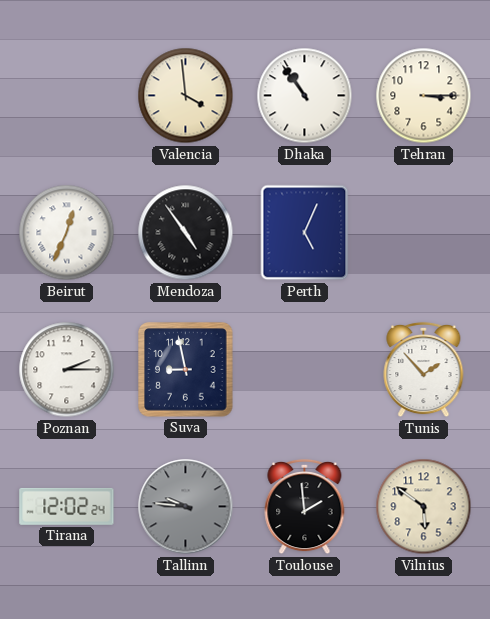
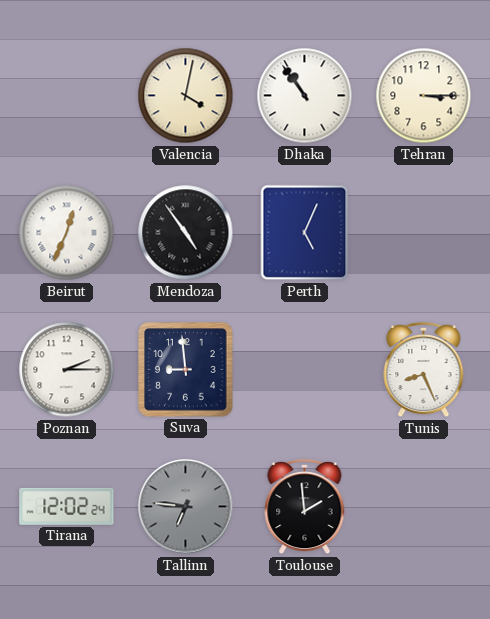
Valencia: 3:59 -> 4:02 (186, 96)
Suva: 8:58 -> 8:59 (186, 370)
Tunis: 1:53 -> 8:26 (424, 370)
Tallinn: 9:46 -> 6:46 (186, 507)
Vilnius: 5:51 -> none (424, 507)
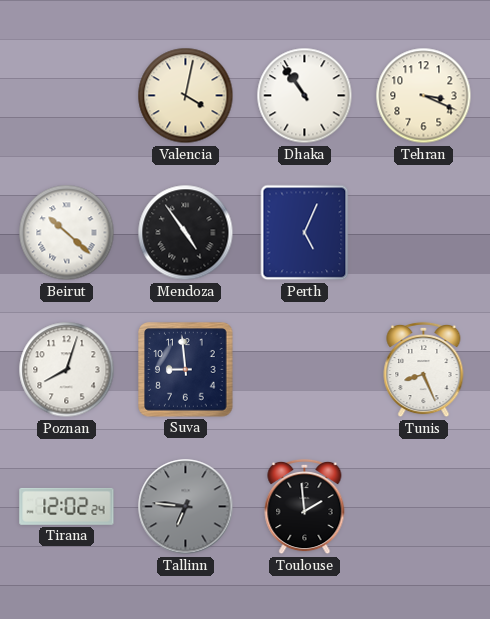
Tehran: 3:15 -> 3:19 (424, 96)
Beirut: 12:34 -> 10:22 (67, 233)
Poznan: 2:15 -> 8:03 (67, 370)
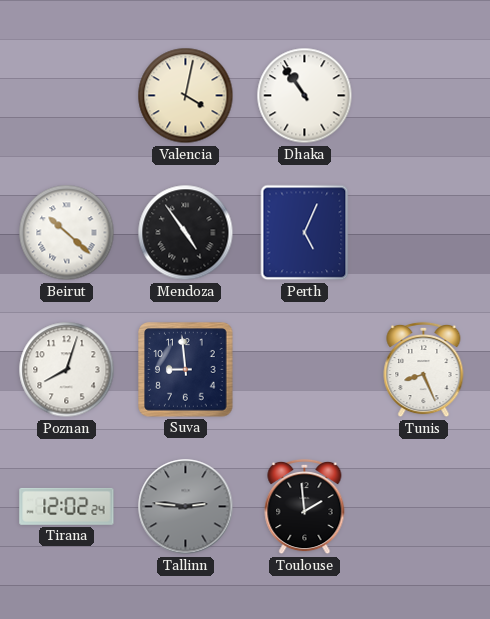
Tehran: 3:19 -> none (424, 96)
Tallinn: 6:46 -> 2:46 (186, 507)
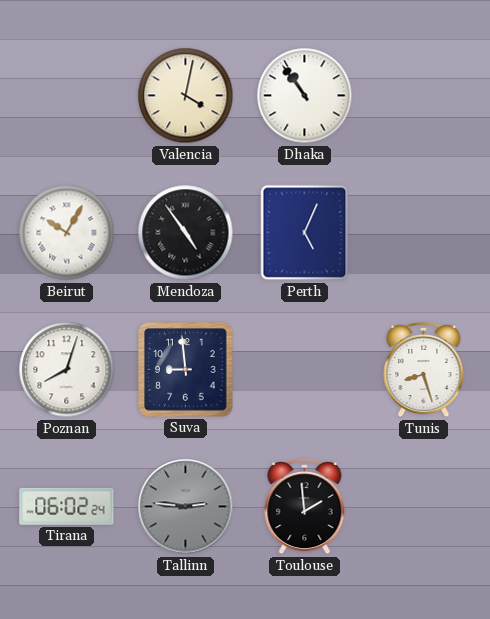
Beirut: 10:22 -> 10:05 (67, 233)
Tunis: 8:26 -> 8:27 (424, 370)
Tirana: 12:02 -> 06:02 (67, 506)
